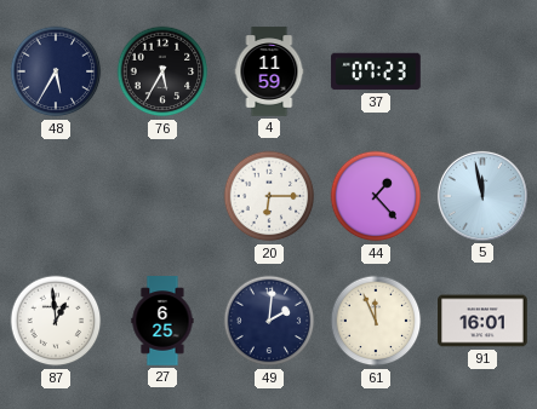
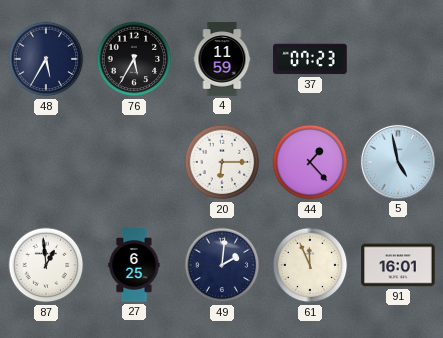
5: 11:58 -> 4:58 (398, 162)
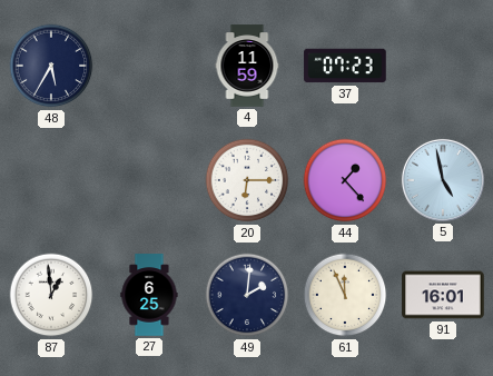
76: 5:35 -> none (134, 59)
